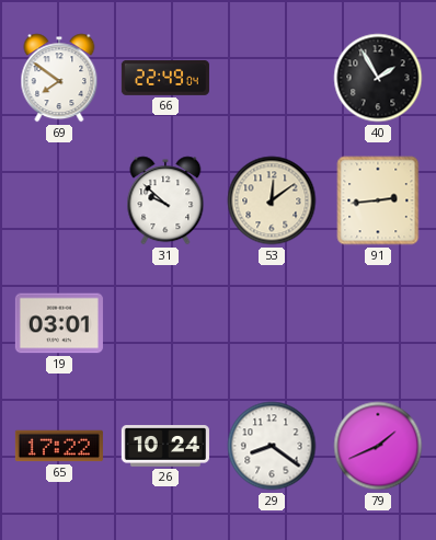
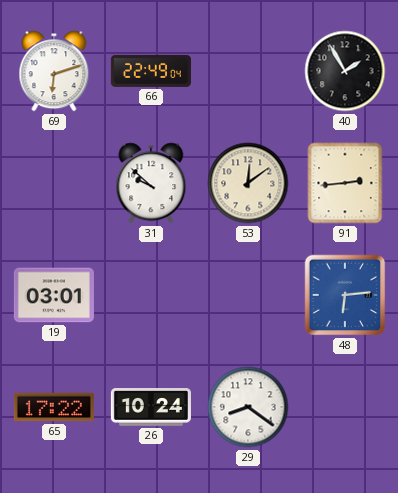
69: 7:51 -> 6:12 (54, 71)
48: none -> 6:14 (345, 295)
79: 1:41 -> none (378, 446)
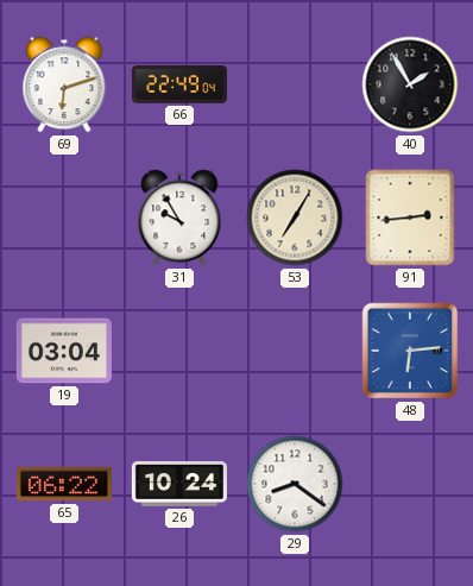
31: 9:52 -> 9:55 (179, 218)
53: 12:09 -> 7:05 (295, 218)
19: 03:01 -> 03:04 (64, 351)
65: 17:22 -> 06:22 (64, 484)
